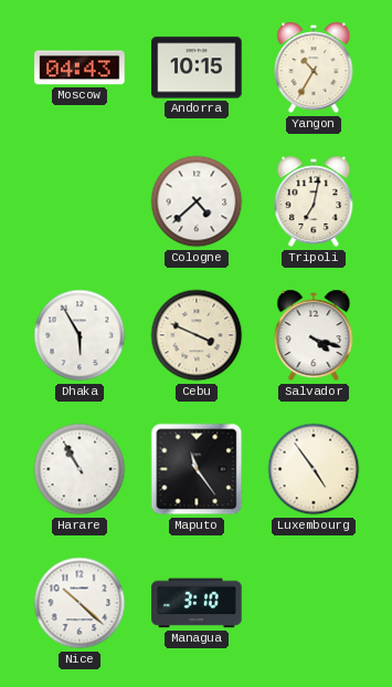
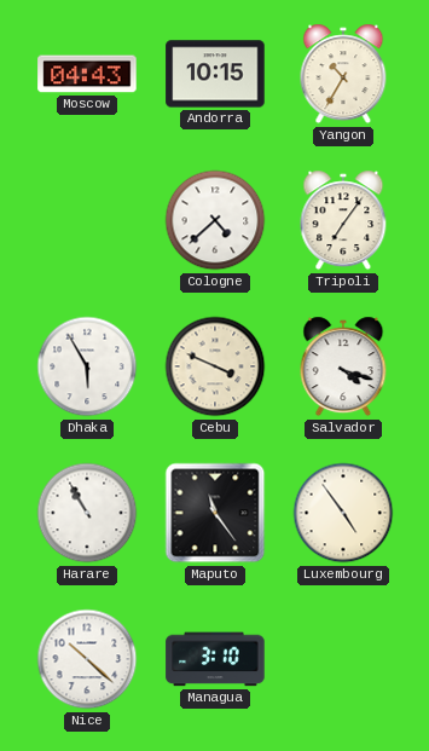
Tripoli: 7:02 -> 7:06 (343, 220)
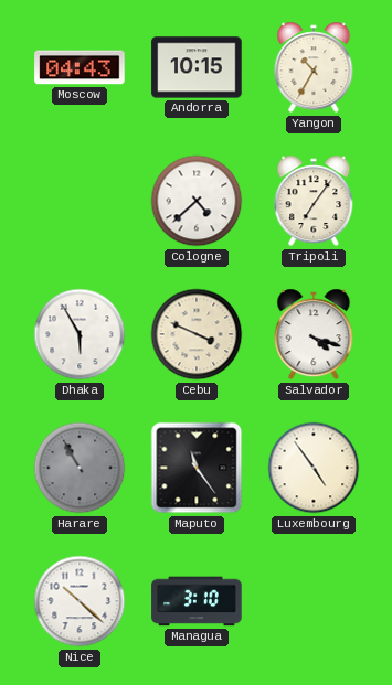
Harare dial: white -> grey (80, 468)
